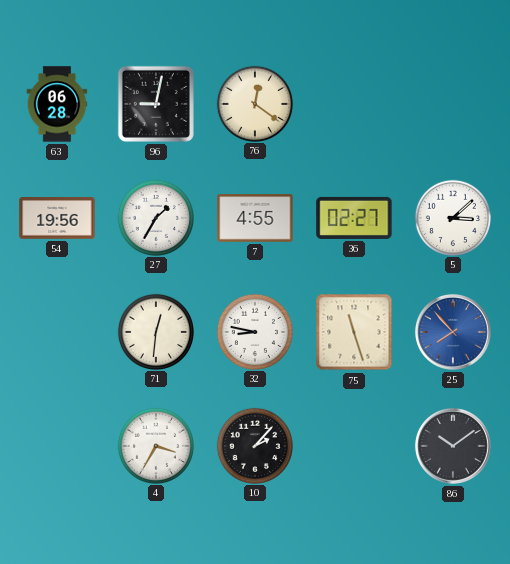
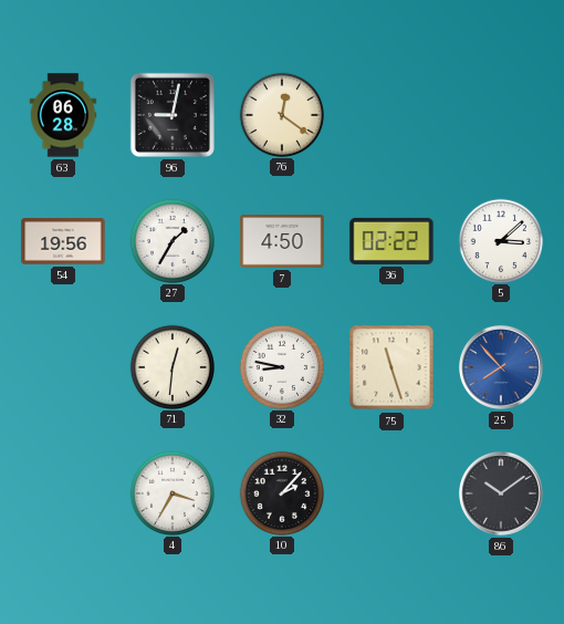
7: 4:55 -> 4:50 (282, 241)
36: 02:27 -> 02:22 (391, 241)
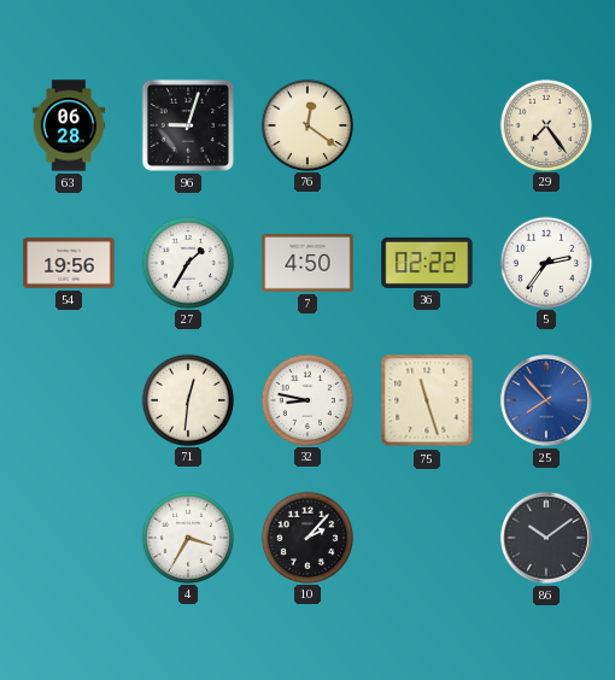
96: 9:02 -> 9:03 (188, 125)
29: none -> 7:24 (545, 124)
5: 3:08 -> 2:36 (545, 262)
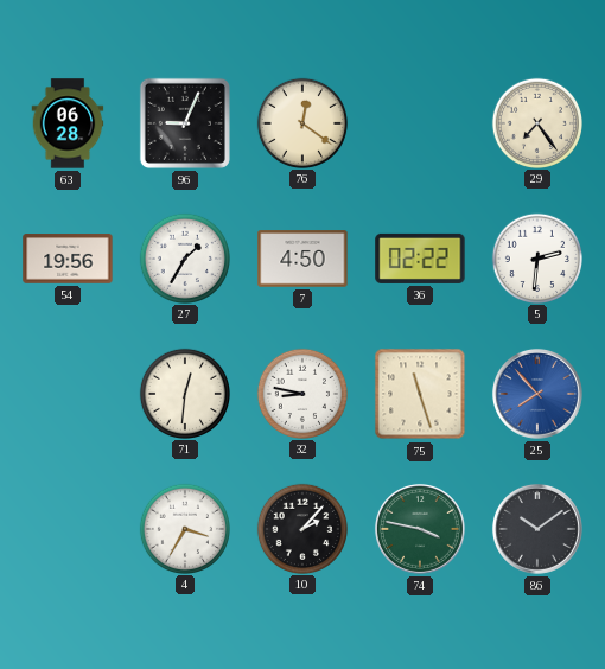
96: 9:03 -> 9:04 (185, 123)
5: 2:36 -> 2:31 (536, 257)
74: none -> 3:47 (420, 529)
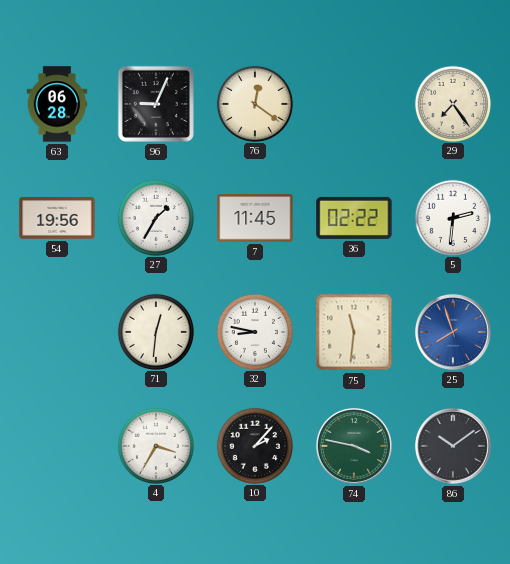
7: 4:50 -> 11:45 (255, 218)
75: 11:27 -> 11:31 (354, 332)
25: 7:53 -> 7:57 (453, 332)
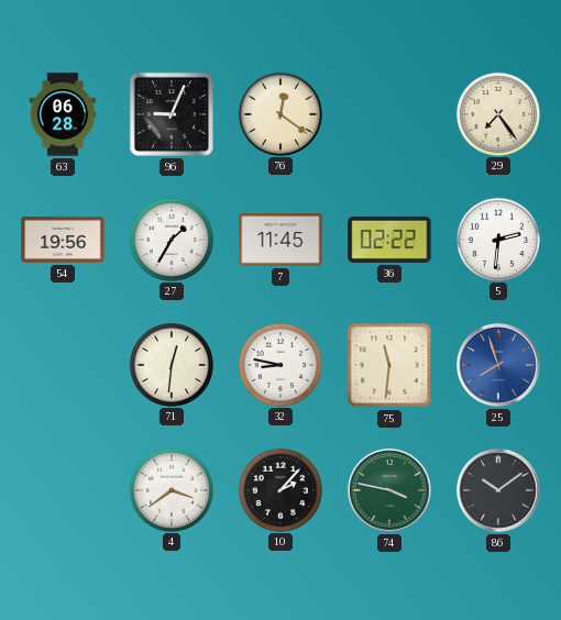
4: 3:35 -> 3:39 (170, 489)
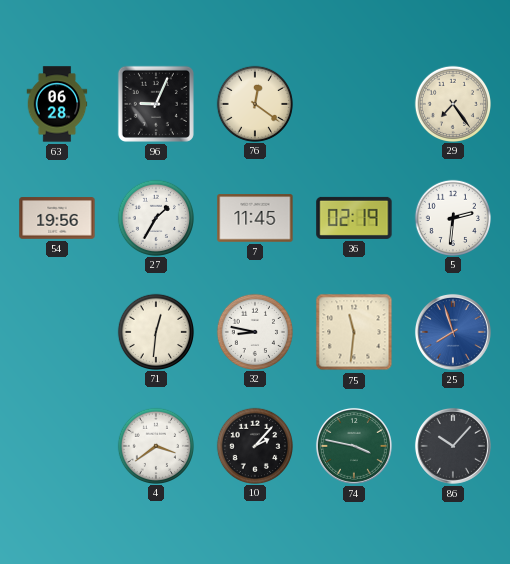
36: 02:22 -> 02:19 (354, 218)
86: 10:09 -> 10:07 (453, 446)
